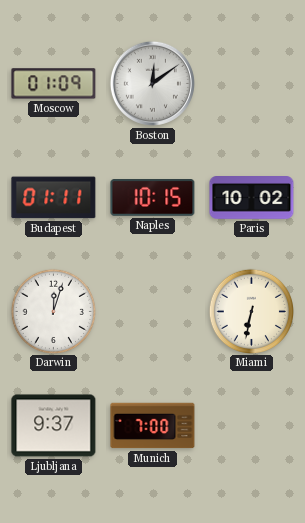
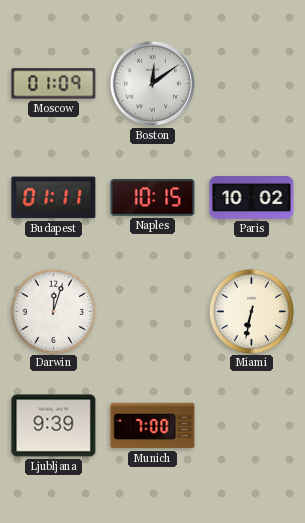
Ljubljana: 9:37 -> 9:39 (54, 426)
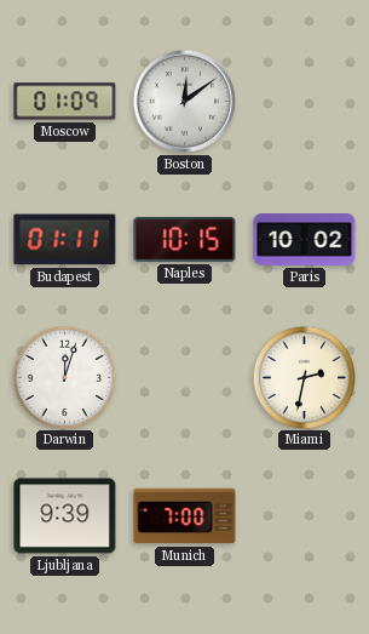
Miami: 6:32 -> 2:32 (304, 377)
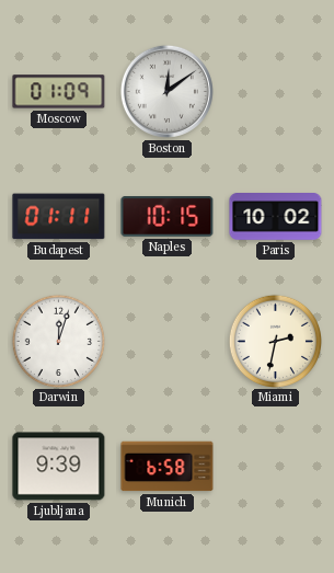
Munich: 7:00 -> 6:58 (168, 467)
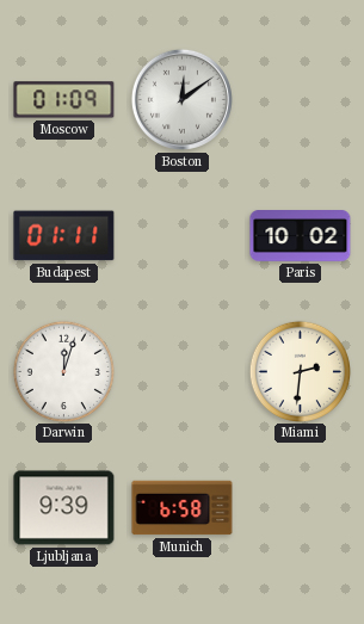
Naples: 10:15 -> none (168, 217)
Miami: 2:32 -> 2:31 (300, 371)
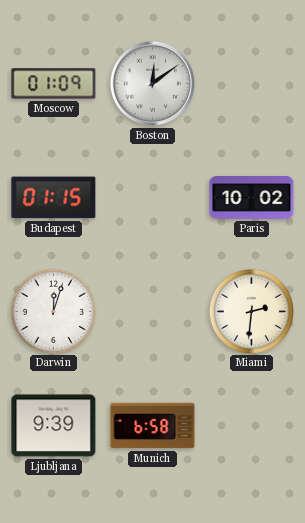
Budapest: 01:11 -> 01:15 (54, 198)
